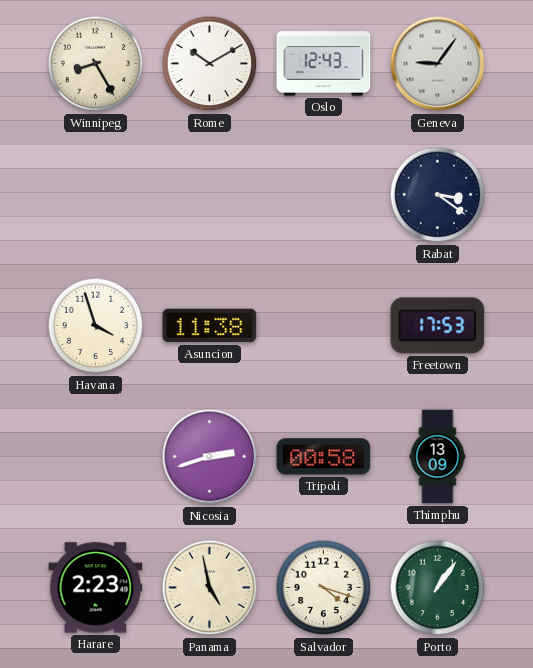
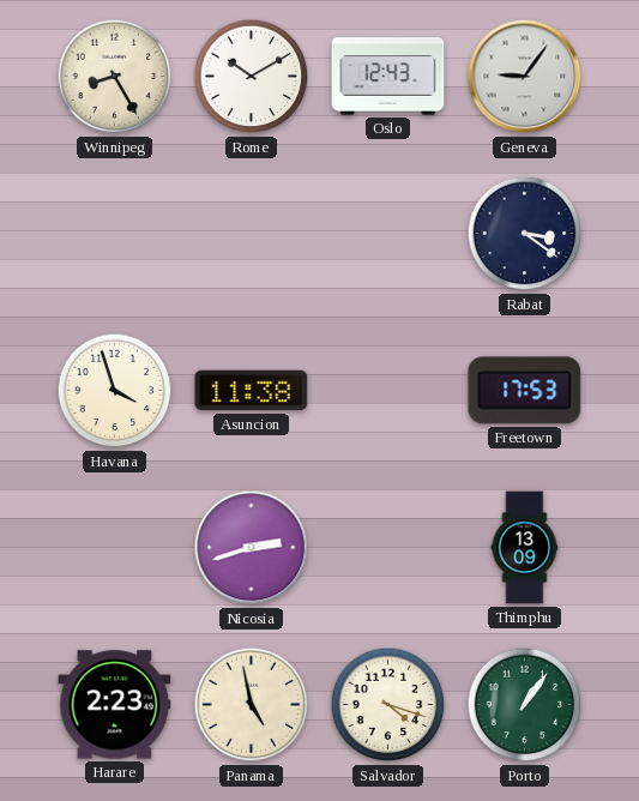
Tripoli: 00:58 -> none (324, 457)
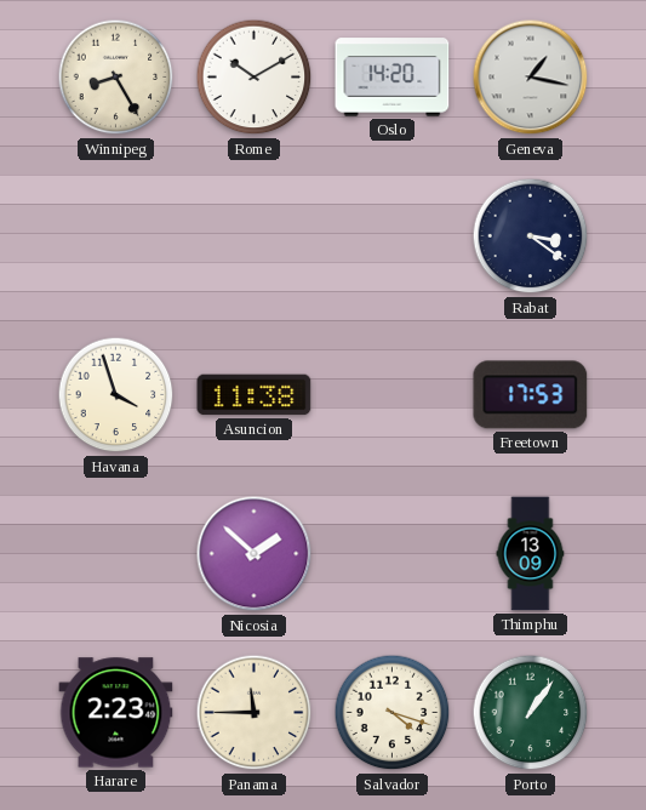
Oslo: 12:43 -> 14:20 (393, 78)
Geneva: 9:06 -> 1:17 (531, 78)
Nicosia: 2:42 -> 1:52 (255, 554)
Panama: 4:58 -> 11:45 (255, 713)
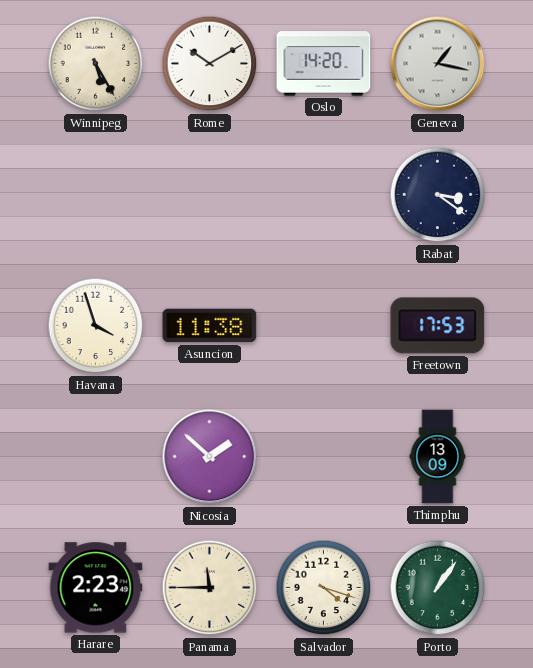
Winnipeg: 8:25 -> 5:25 (96, 64)
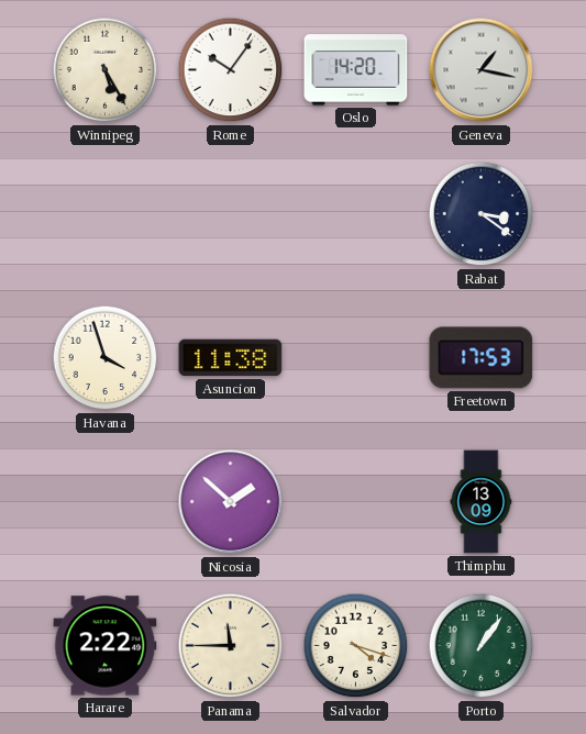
Rome: 10:10 -> 10:06 (231, 70)
Harare: 2:23 -> 2:22 (106, 646)
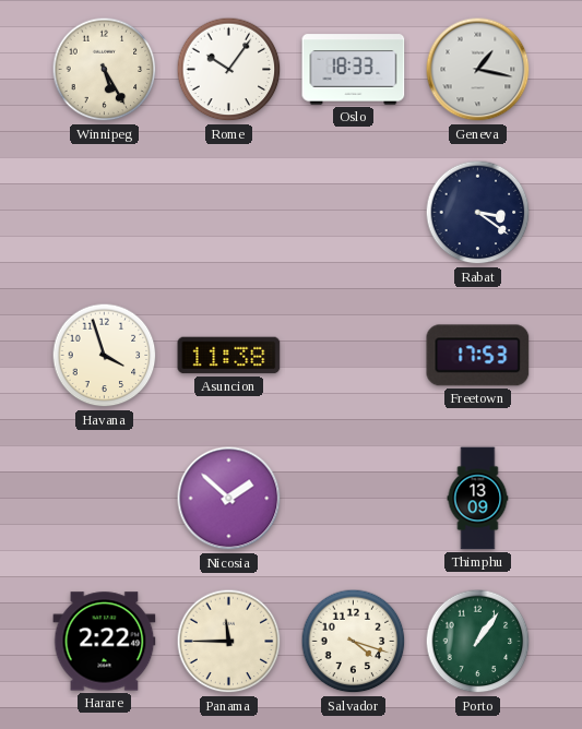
Oslo: 14:20 -> 18:33 (354, 70)
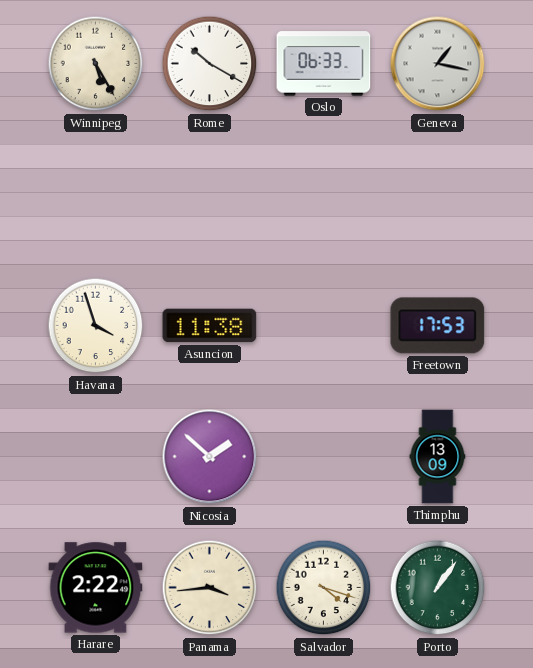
Rome: 10:06 -> 10:20 (210, 64)
Oslo: 18:33 -> 06:33 (324, 64)
Rabat: 3:21 -> none (478, 213)
Panama: 11:45 -> 3:44 (210, 588)
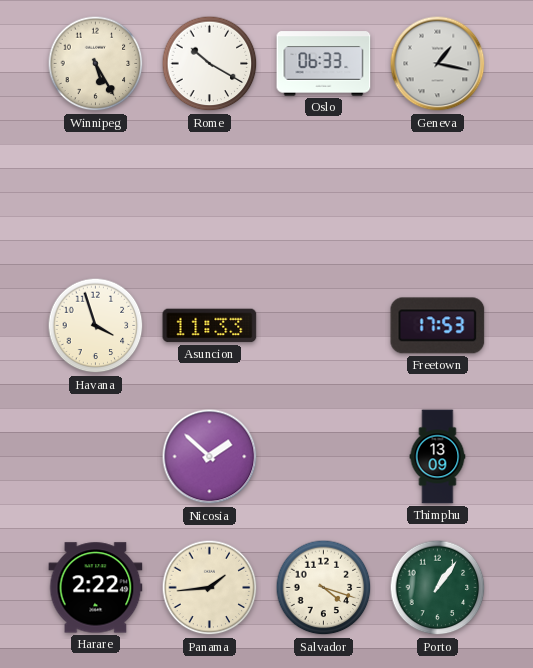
Asuncion: 11:38 -> 11:33 (210, 326)
Panama: 3:44 -> 1:44 (210, 588)
